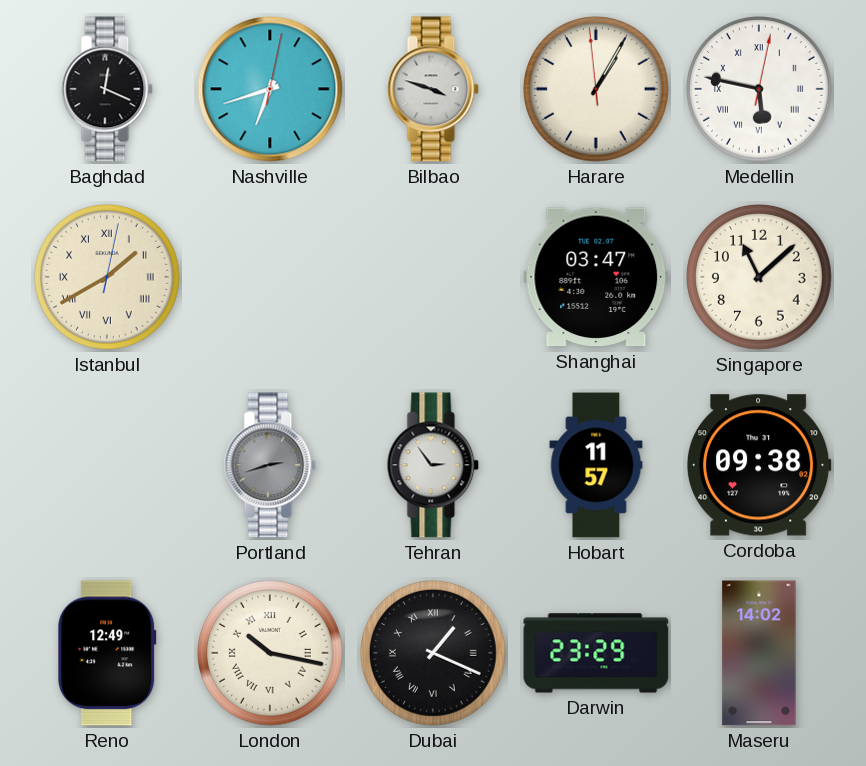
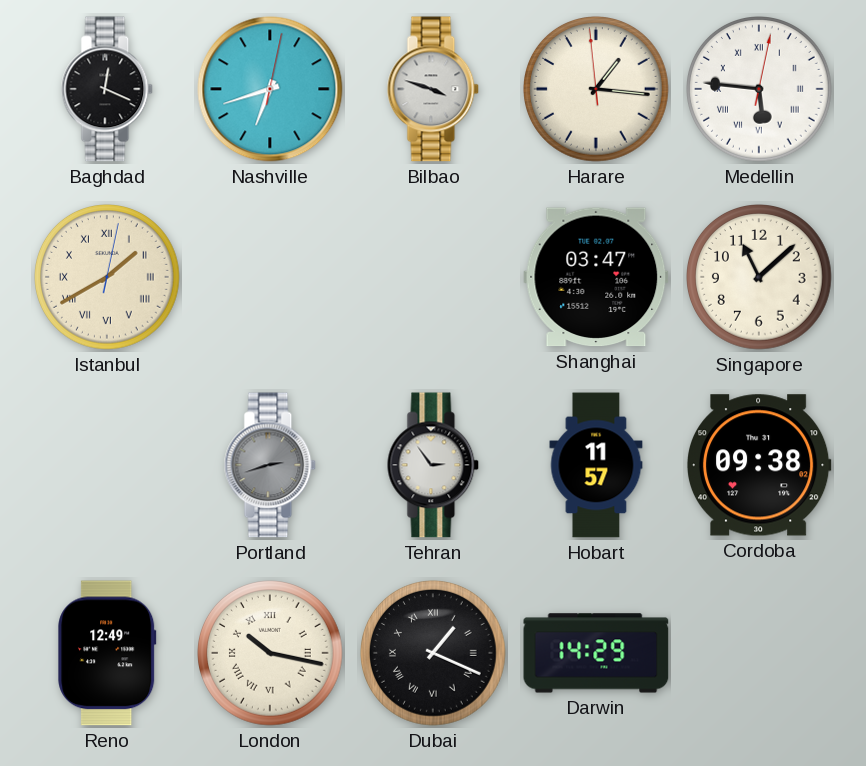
Harare: 1:04 -> 1:15 (597, 90)
Medellin: 5:47 -> 5:46 (760, 90)
Darwin: 23:29 -> 14:29 (596, 653)
Maseru: 14:02 -> none (759, 653)
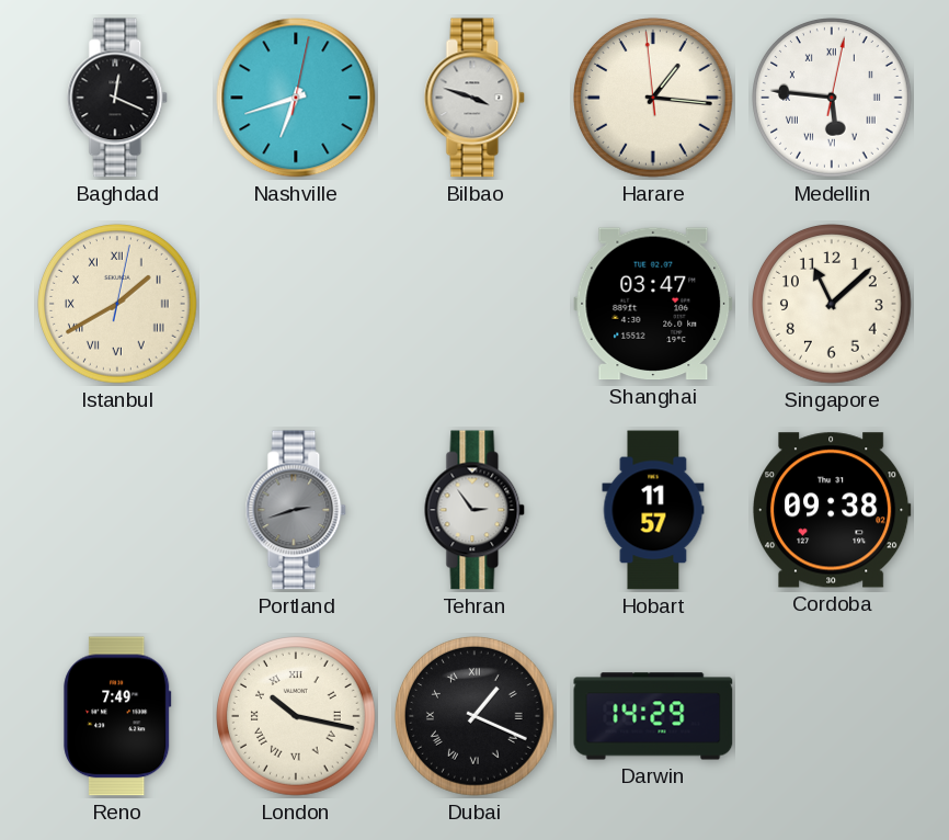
Reno: 12:49 -> 7:49 (117, 716)
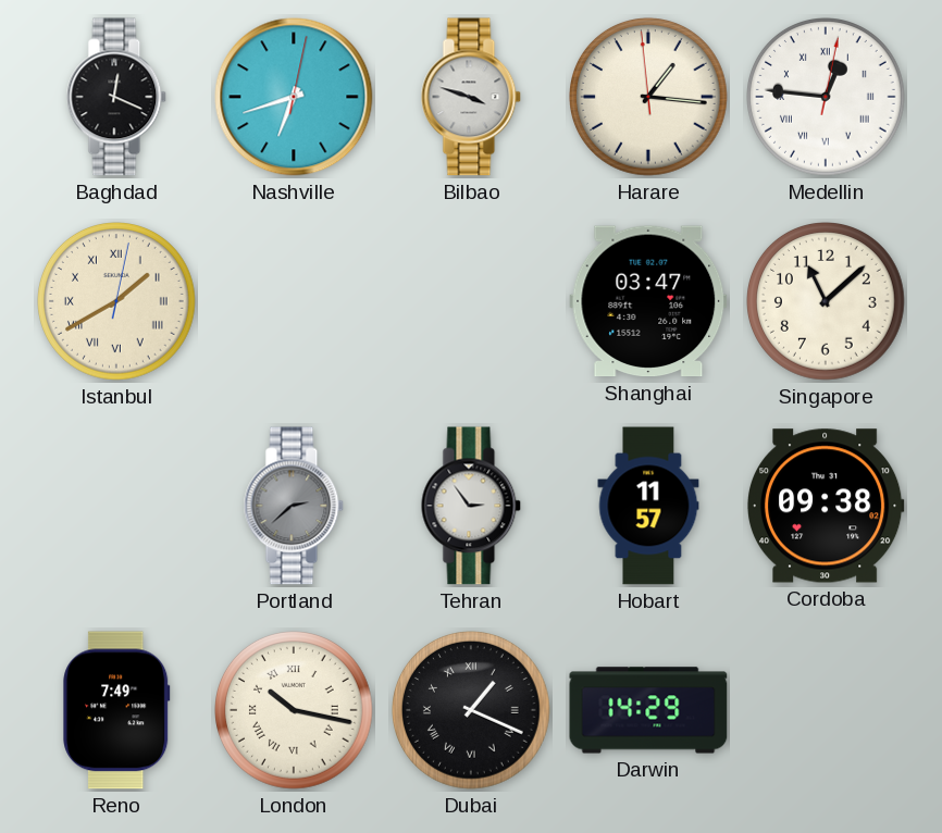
Medellin: 5:46 -> 12:46 (827, 98)
Portland: 2:42 -> 2:38 (294, 506)
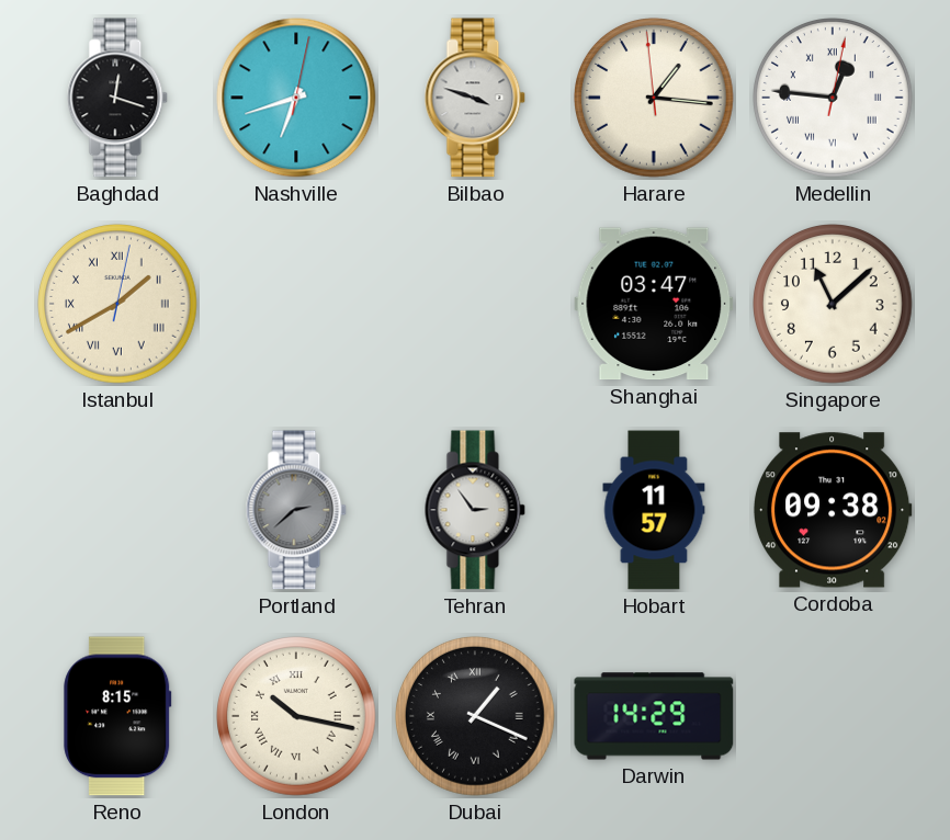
Baghdad: 12:19 -> 12:18 (117, 98)
Reno: 7:49 -> 8:15 (117, 716)
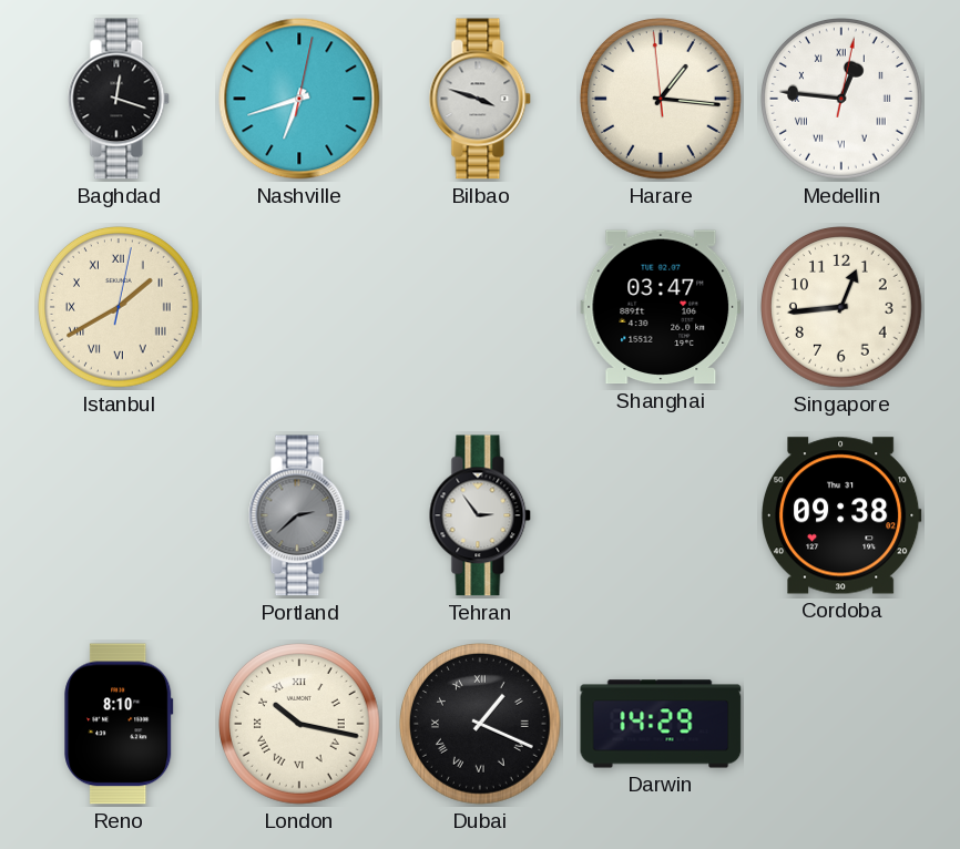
Singapore: 11:08 -> 12:44 (842, 308)
Hobart: 11:57 -> none (654, 510)
Reno: 8:15 -> 8:10 (119, 724)
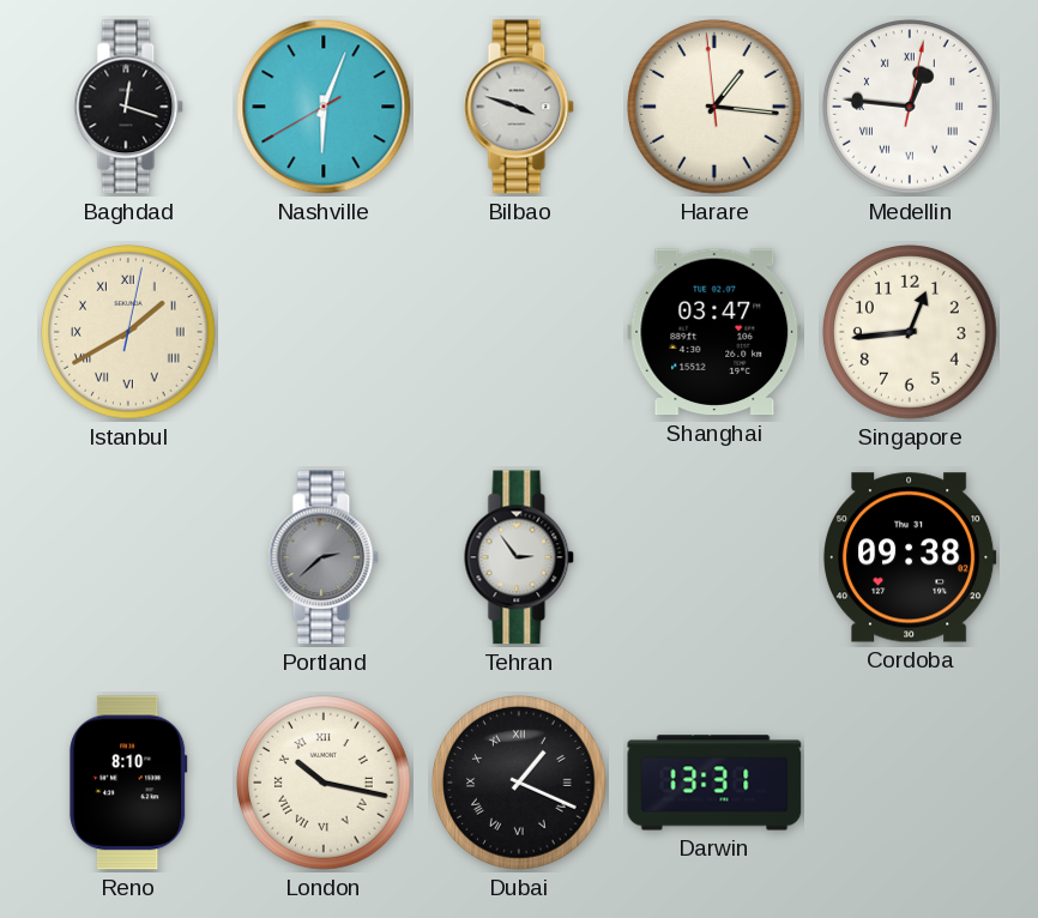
Nashville: 6:42 -> 6:03 (324, 107)
Darwin: 14:29 -> 13:31 (714, 783)
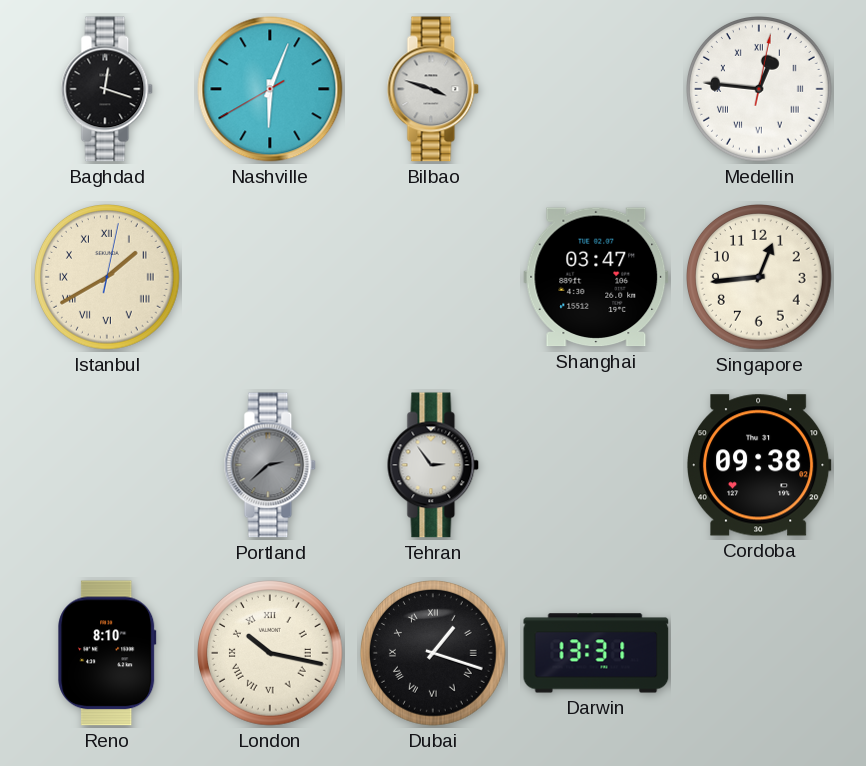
Harare: 1:15 -> none (716, 108)
Dubai: 1:19 -> 1:18 (434, 654)
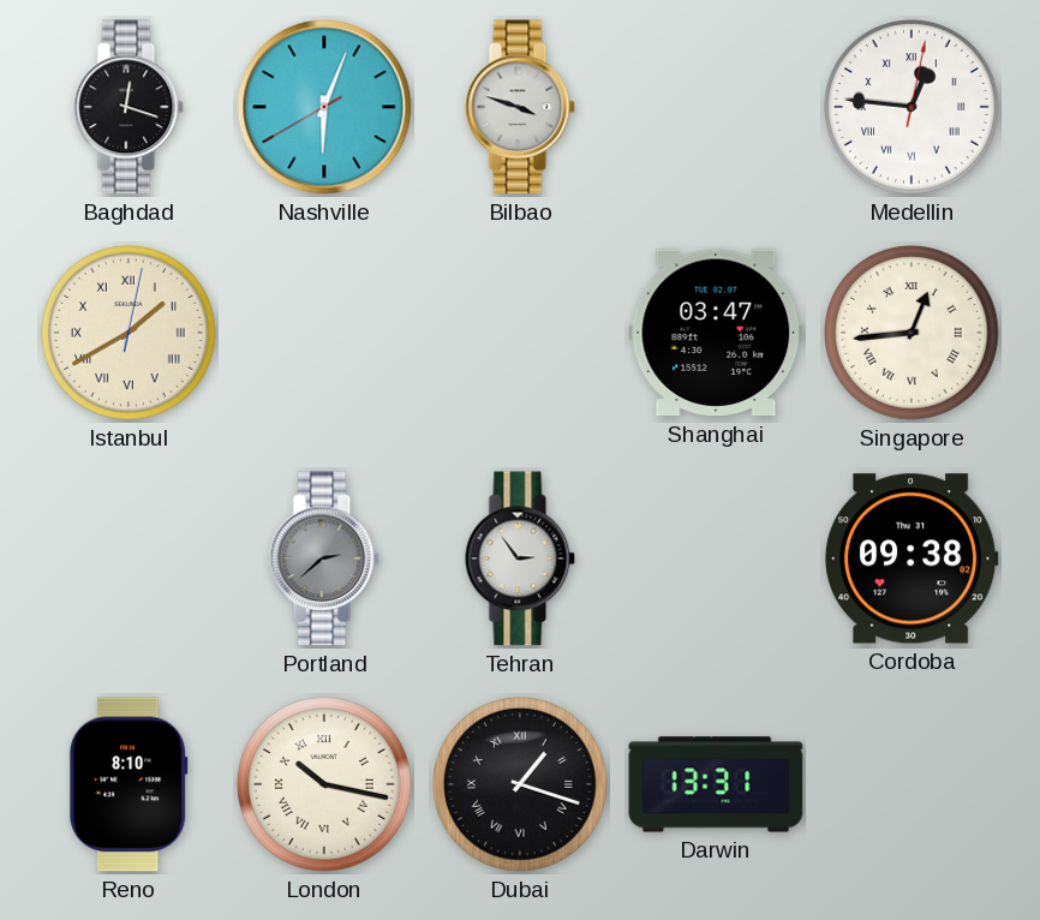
Singapore numerals: Arabic -> Roman (913, 334)
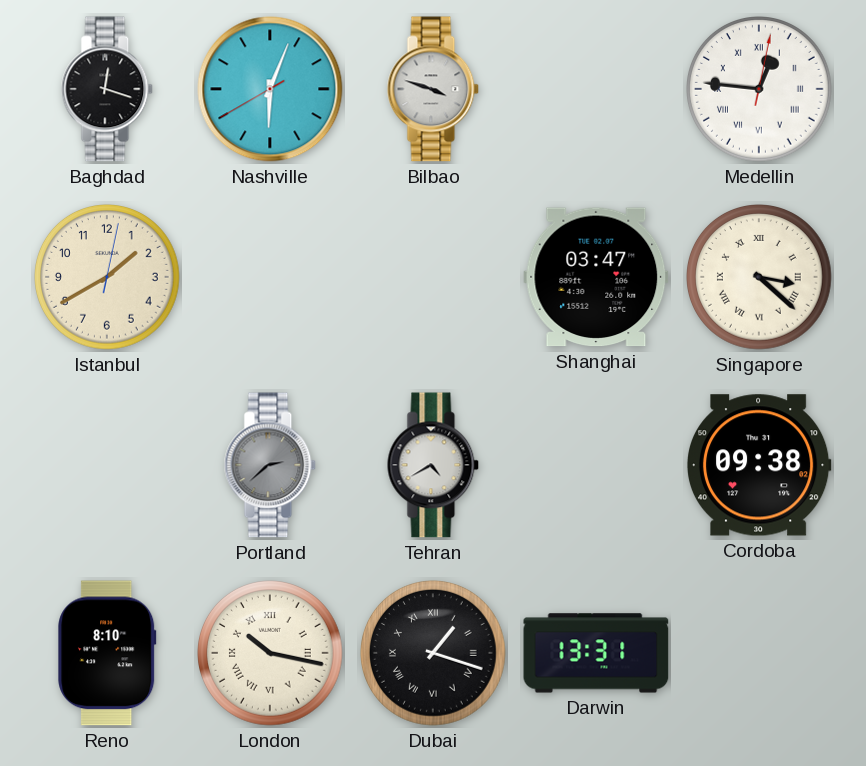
Istanbul numerals: Roman -> Arabic (108, 278)
Singapore: 12:44 -> 3:22 (760, 278)
Tehran: 2:54 -> 4:40 (433, 465)
